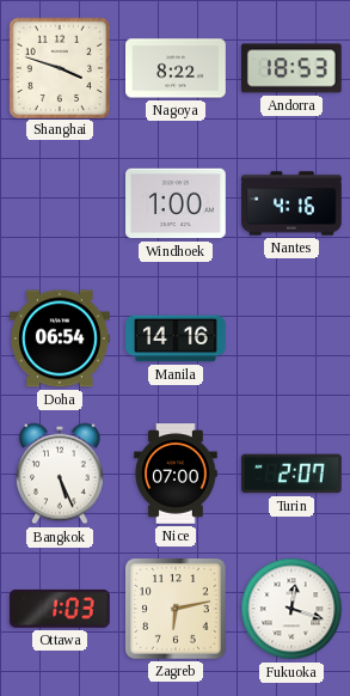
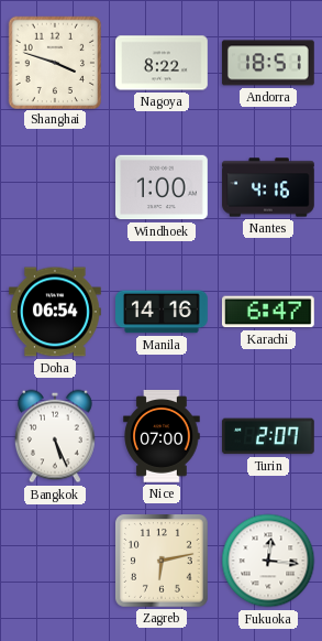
Andorra: 18:53 -> 18:51 (268, 63)
Karachi: none -> 6:47 (268, 312)
Ottawa: 1:03 -> none (60, 609)
Fukuoka: 12:18 -> 12:16 (268, 561)
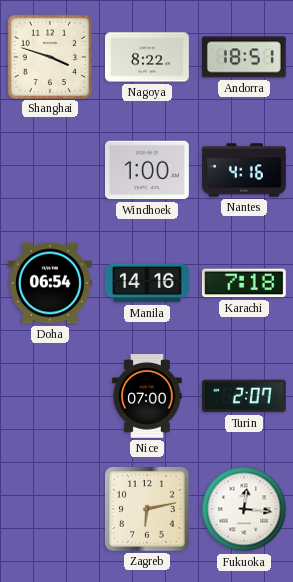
Karachi: 6:47 -> 7:18 (244, 283)
Bangkok: 5:26 -> none (55, 436)
